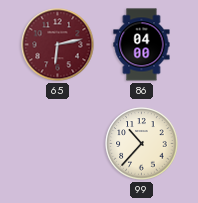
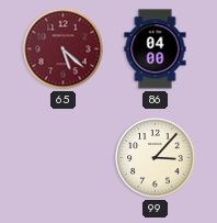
65: 6:13 -> 5:22 (64, 49)
99: 10:37 -> 3:07 (156, 158)
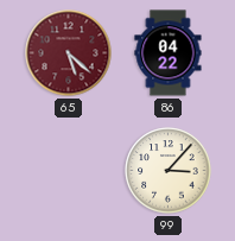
86: 04:00 -> 04:22 (169, 53)
